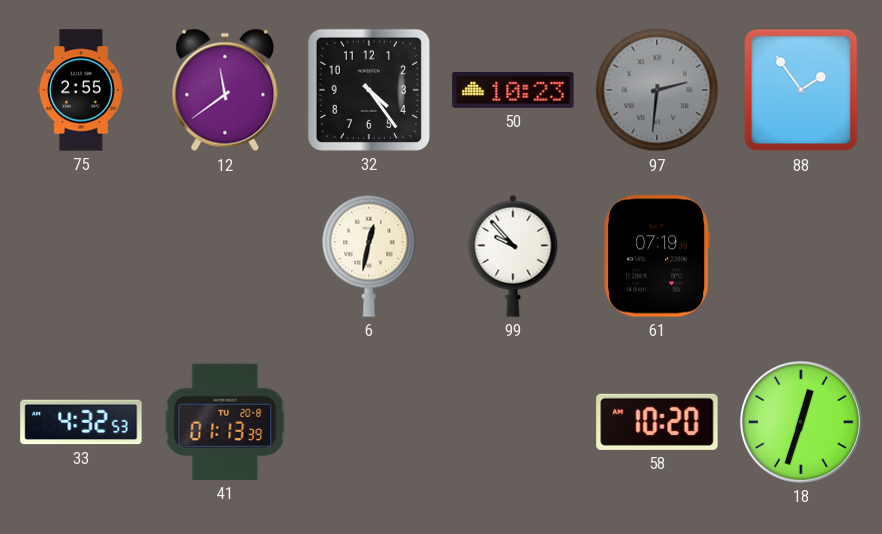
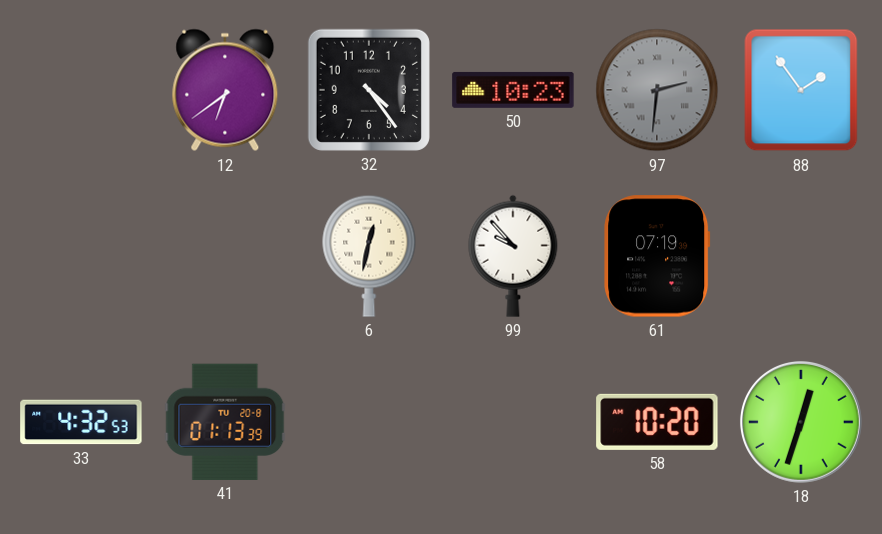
75: 2:55 -> none (81, 90)
12: 11:39 -> 6:39 (225, 90)
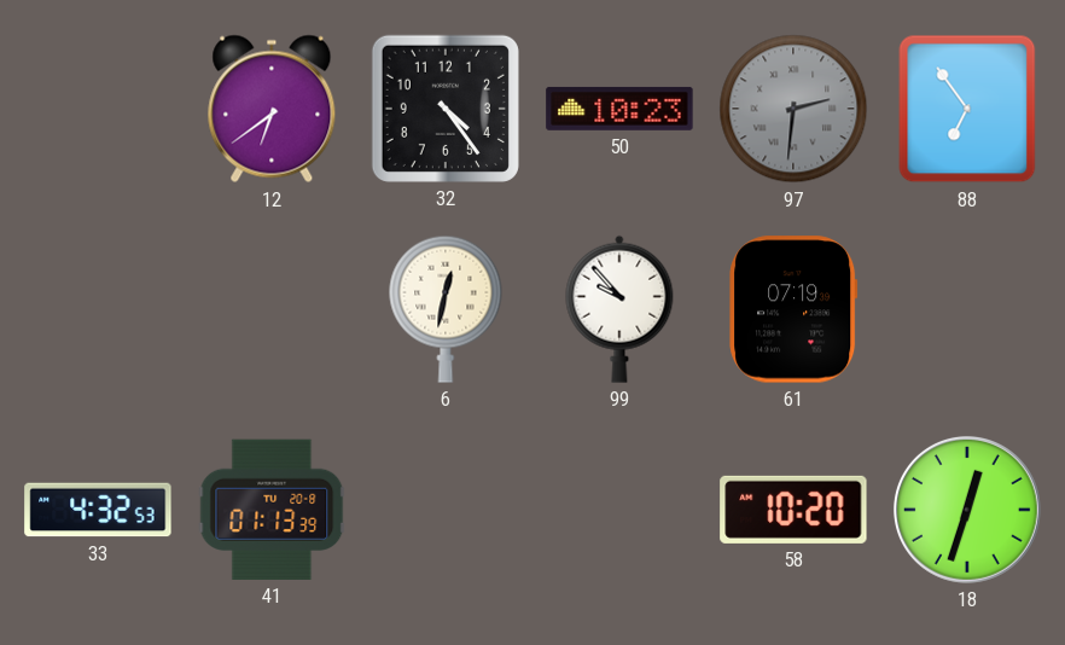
88: 1:54 -> 6:54 (967, 109)
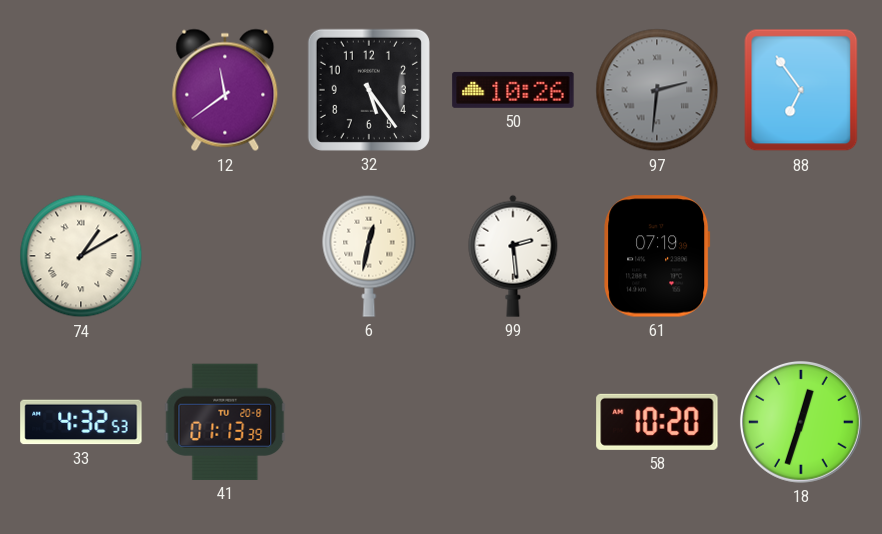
12: 6:39 -> 11:39 (225, 90)
32: 4:24 -> 5:24 (369, 90)
50: 10:23 -> 10:26 (513, 90)
74: none -> 1:10 (81, 256)
99: 9:53 -> 2:29 (513, 256)
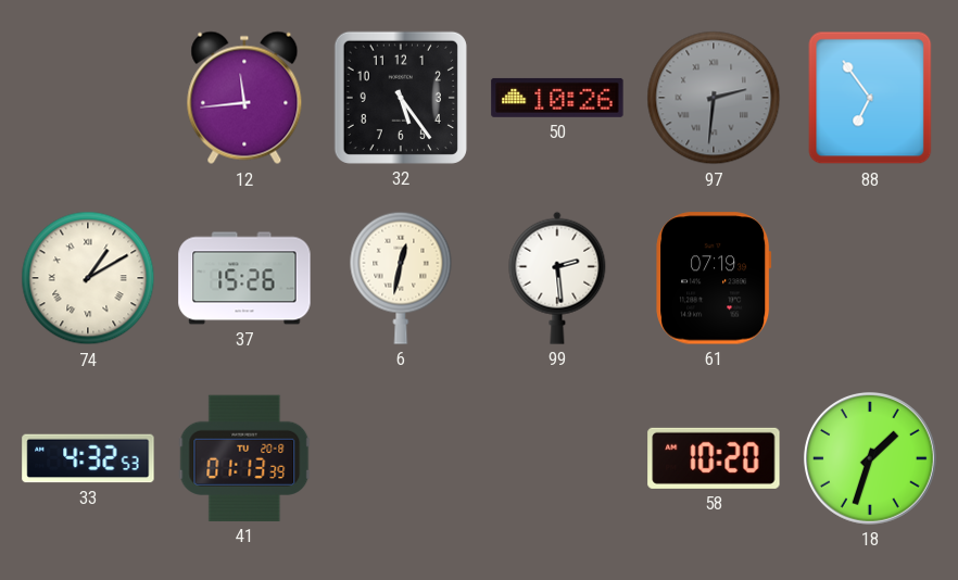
12: 11:39 -> 11:44 (244, 98)
37: none -> 15:26 (244, 278)
18: 12:33 -> 1:33 (870, 458)
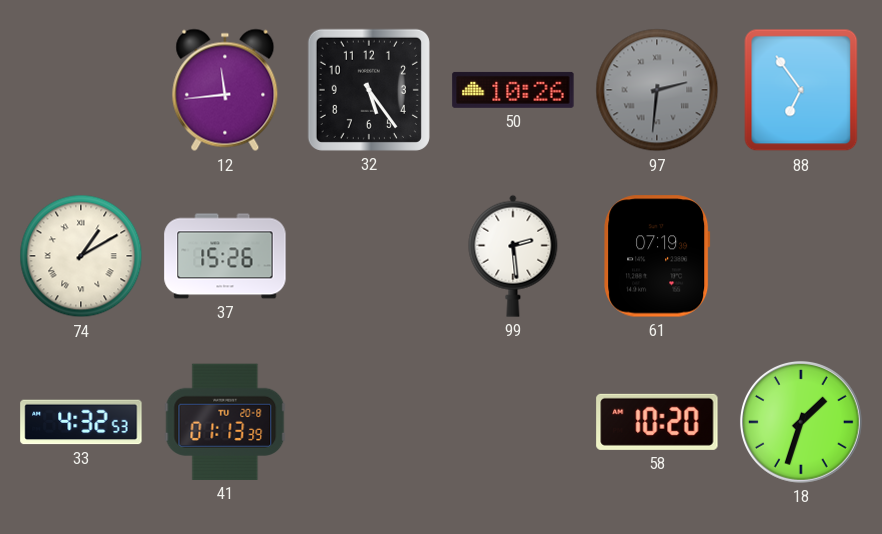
6: 12:32 -> none (401, 278)
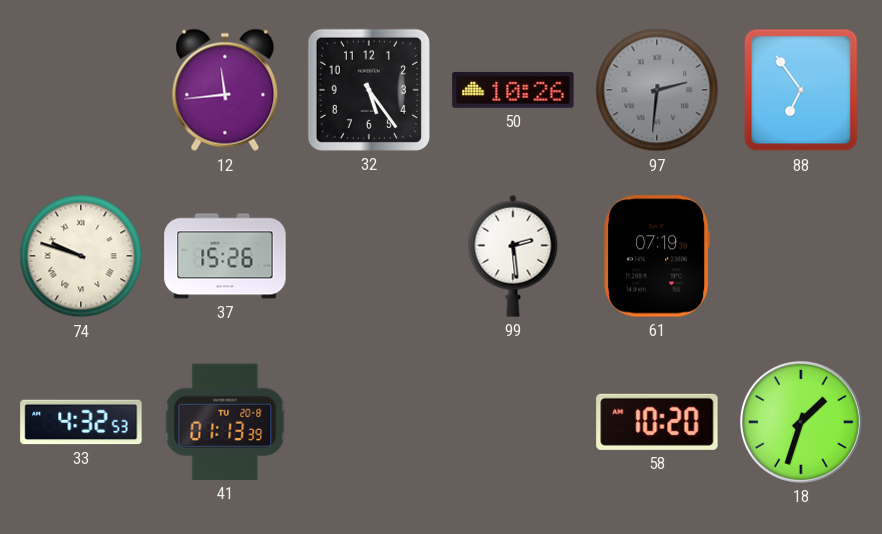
74: 1:10 -> 9:48 (81, 256)
